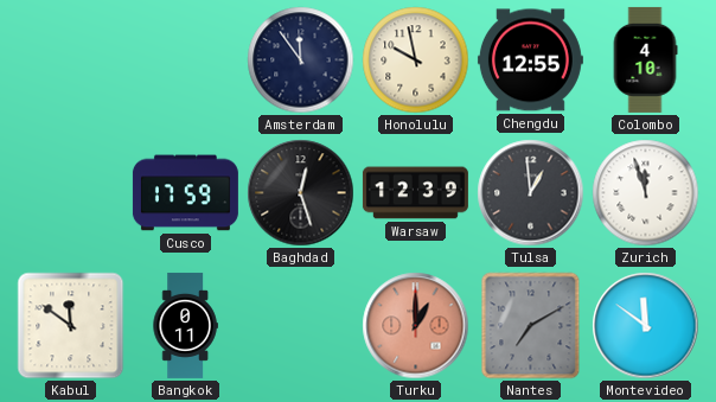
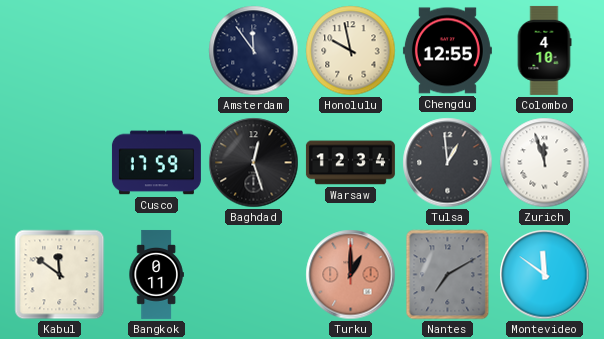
Warsaw: 12:39 -> 12:34 (350, 163)
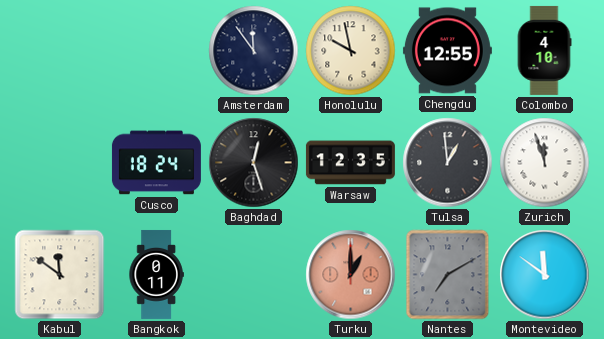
Cusco: 17:59 -> 18:24 (156, 163)
Warsaw: 12:34 -> 12:35 (350, 163)
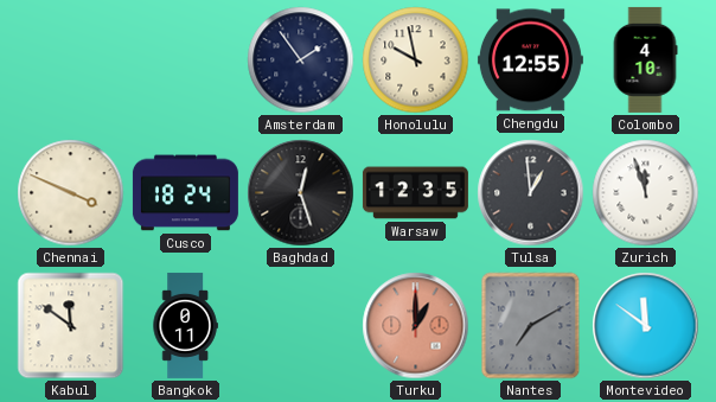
Amsterdam: 11:54 -> 1:54 (301, 60)
Chennai: none -> 3:49 (71, 193)
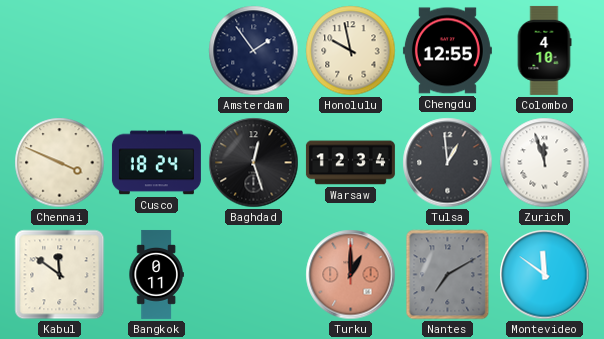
Warsaw: 12:35 -> 12:34 (350, 163)
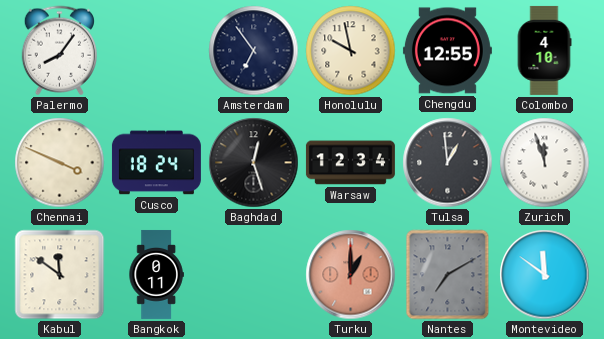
Palermo: none -> 8:06 (59, 51)
Amsterdam: 1:54 -> 6:54 (254, 51)
